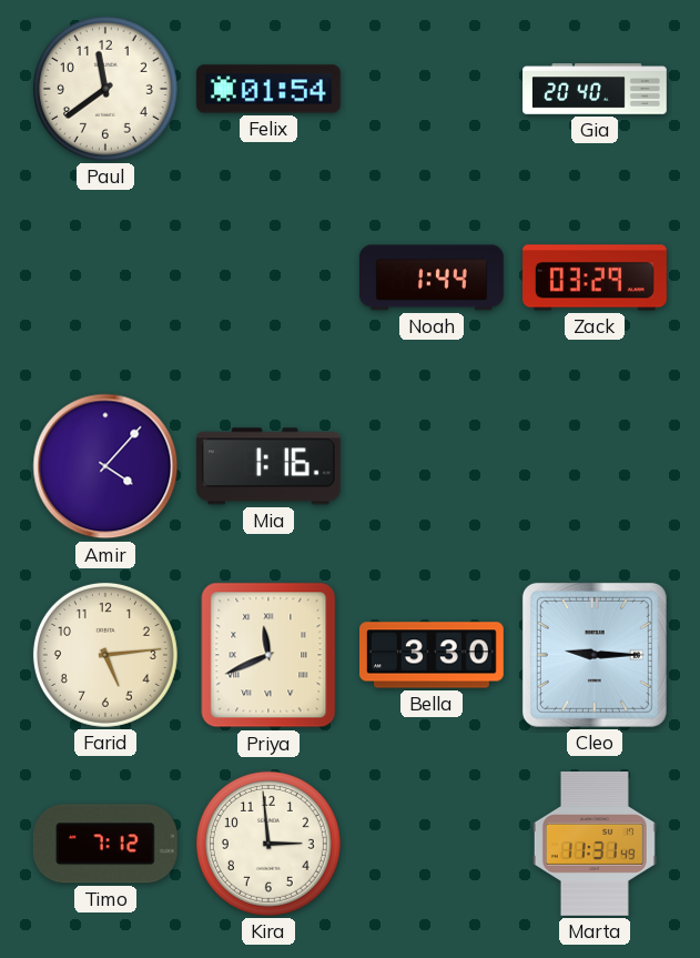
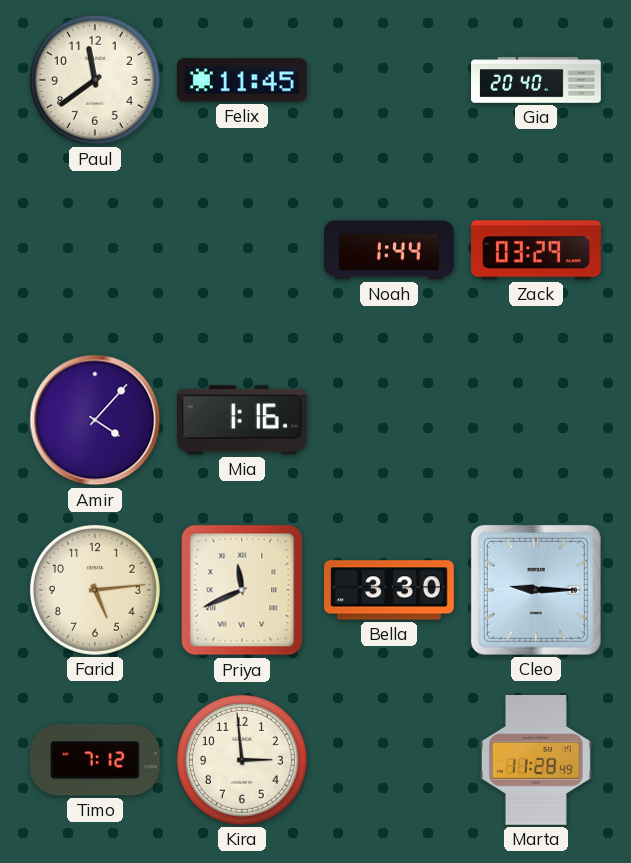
Felix: 01:54 -> 11:45 (242, 80)
Marta: 11:31 -> 11:28 (536, 761)
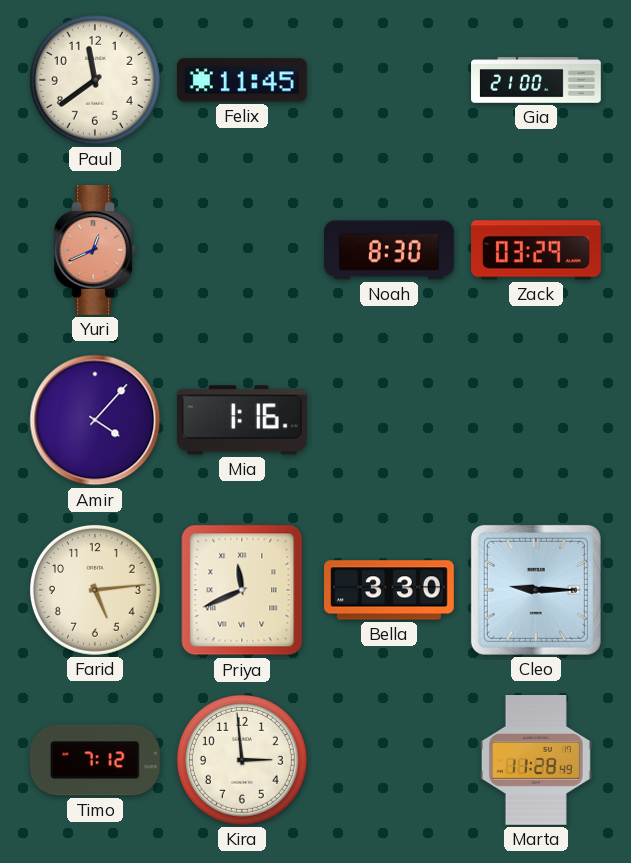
Gia: 20:40 -> 21:00 (536, 80)
Yuri: none -> 12:41 (95, 250)
Noah: 1:44 -> 8:30 (390, 250)
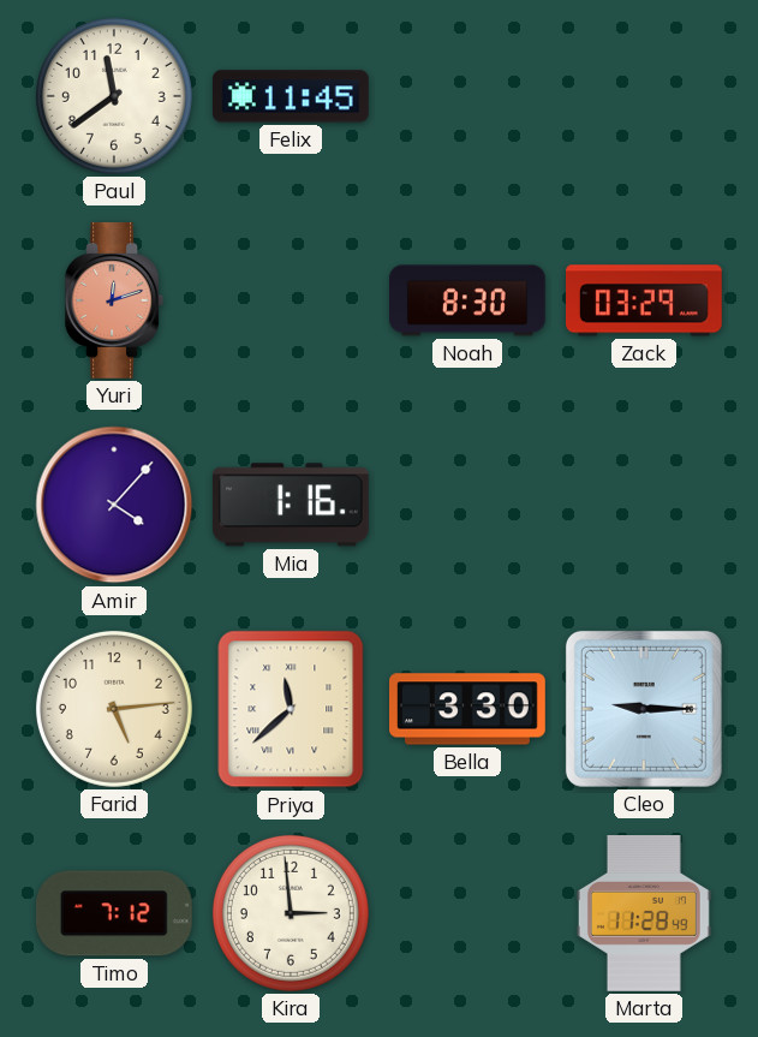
Gia: 21:00 -> none (536, 80)
Yuri: 12:41 -> 12:12 (114, 300)
Priya: 11:41 -> 11:38 (291, 709)
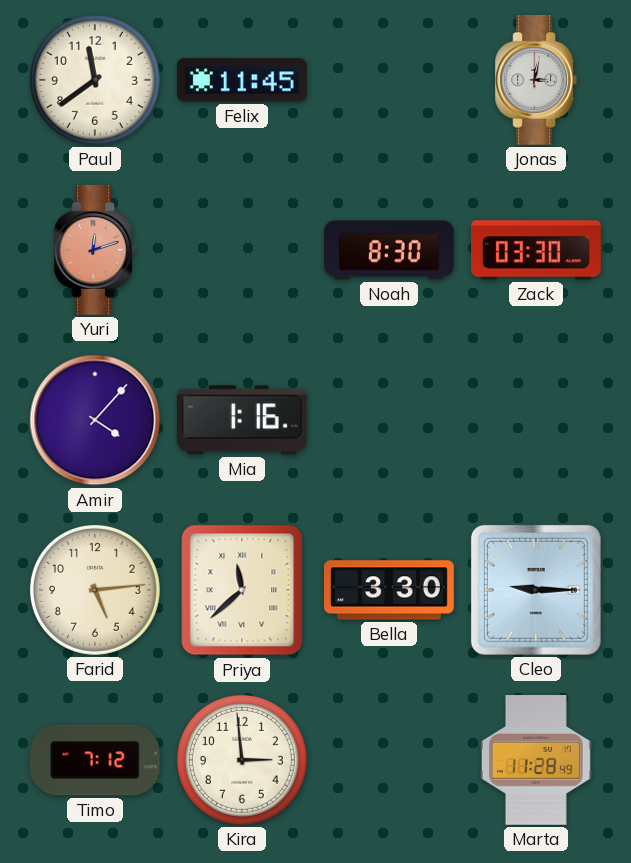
Jonas: none -> 3:02 (536, 80)
Zack: 03:29 -> 03:30 (537, 250)
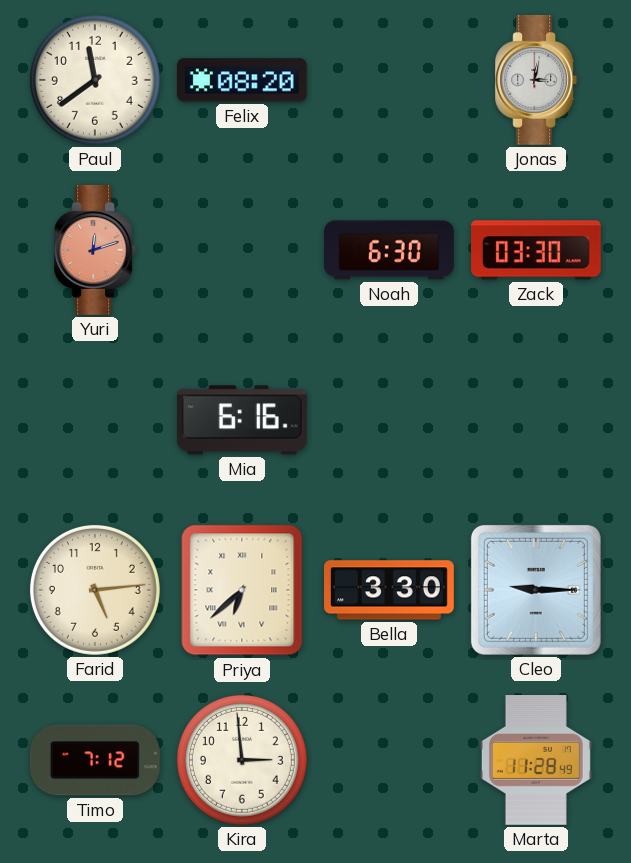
Felix: 11:45 -> 08:20 (242, 80)
Noah: 8:30 -> 6:30 (390, 250)
Amir: 4:07 -> none (95, 420)
Mia: 1:16 -> 6:16 (242, 420)
Priya: 11:38 -> 6:38 (242, 590)
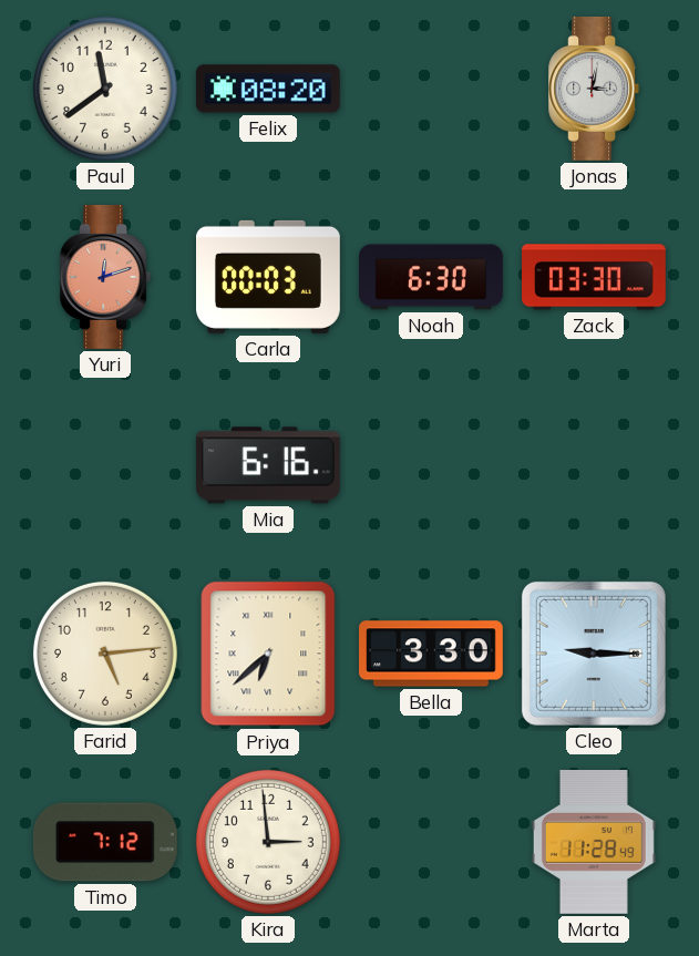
Carla: none -> 00:03 (269, 277)
